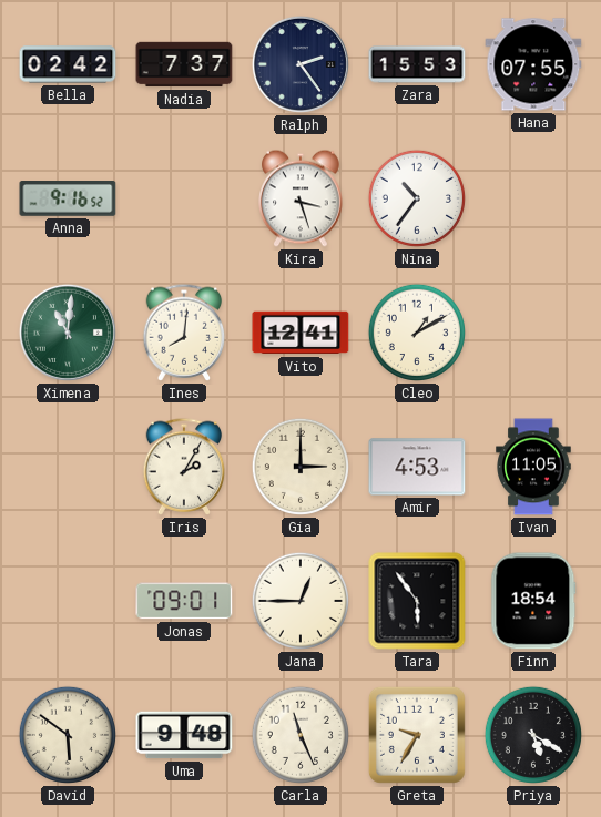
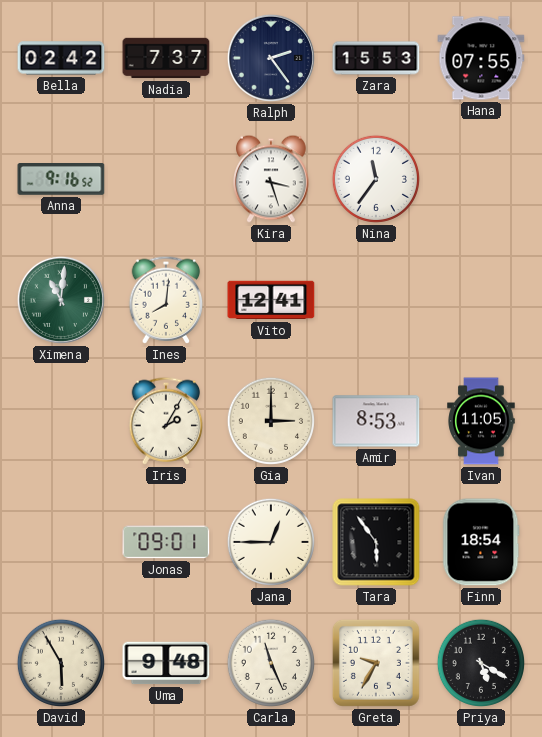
Nina: 10:36 -> 11:36 (376, 179)
Cleo: 1:10 -> none (417, 333)
Amir: 4:53 -> 8:53 (376, 421)
David: 5:51 -> 5:55 (61, 663)
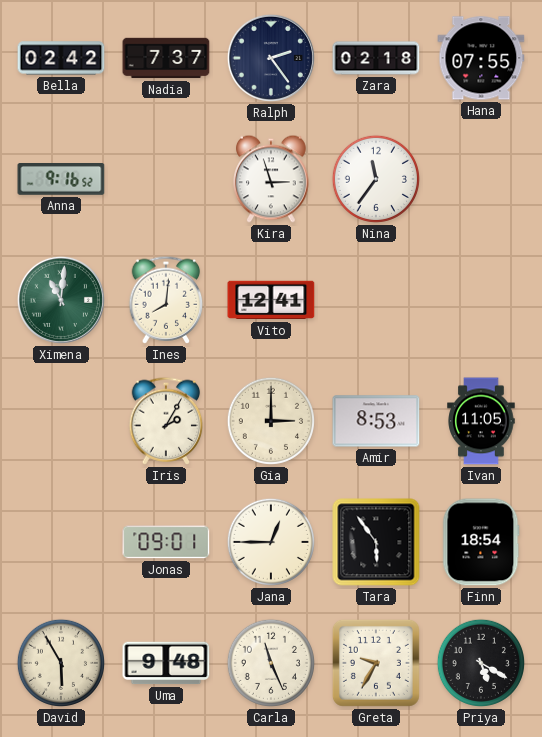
Zara: 15:53 -> 02:18 (376, 58)
Kira: 3:27 -> 2:57 (271, 179)
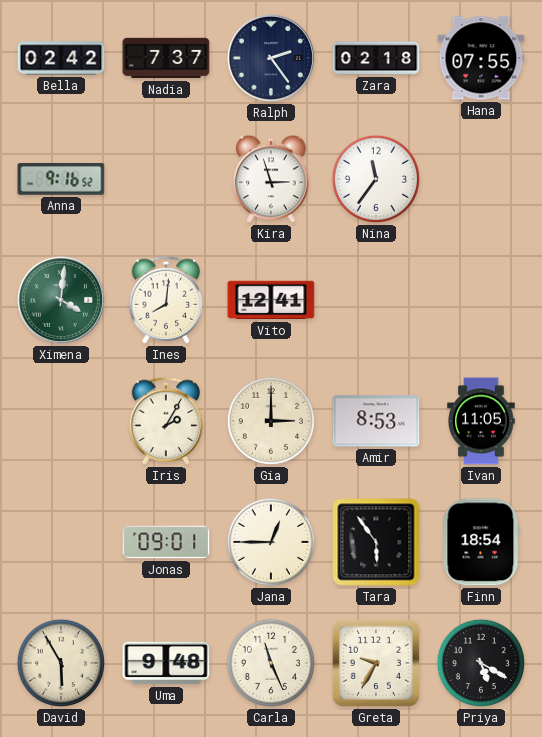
Ximena: 11:01 -> 4:01 (61, 300)
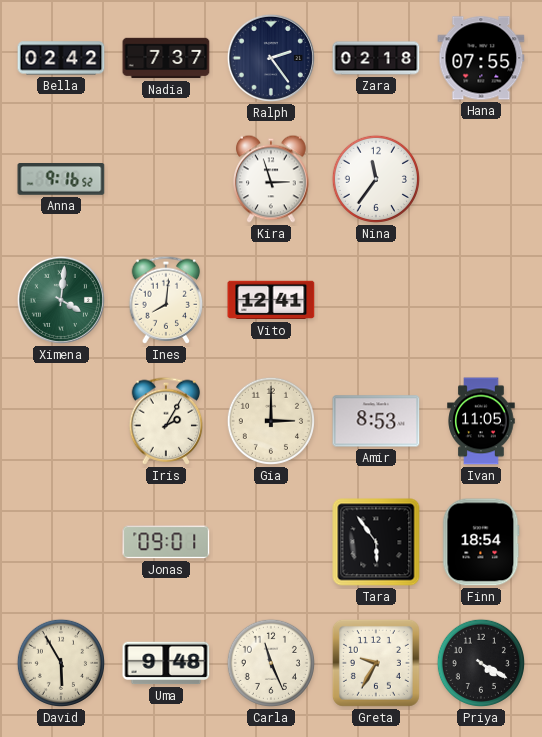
Jana: 12:45 -> none (271, 542)
Priya: 5:20 -> 4:20 (481, 663)
